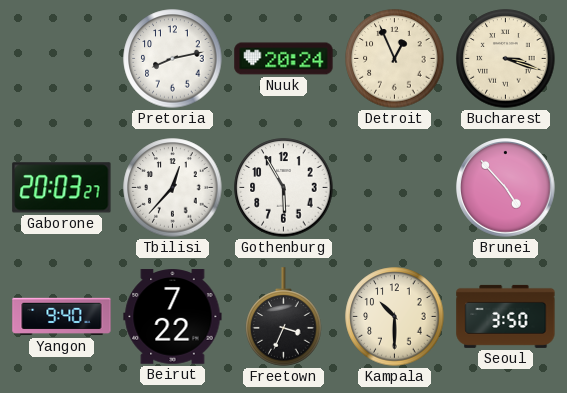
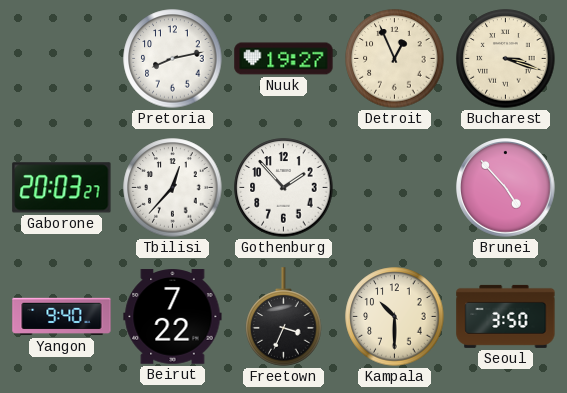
Nuuk: 20:24 -> 19:27 (284, 59)
Gothenburg: 5:55 -> 1:53 (284, 188)
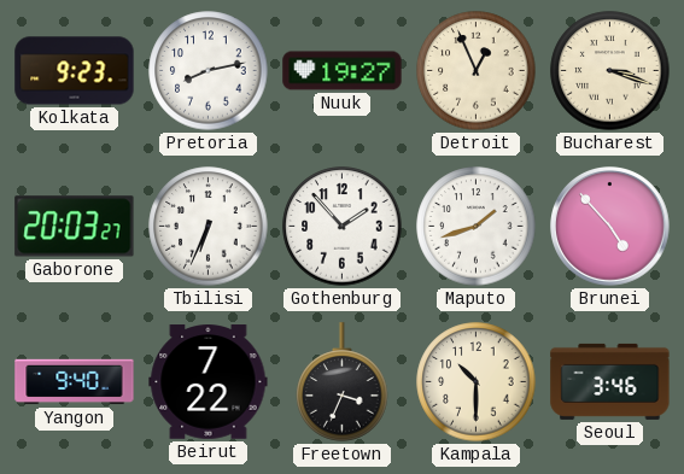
Kolkata: none -> 9:23 (75, 71)
Tbilisi: 12:37 -> 6:34 (209, 227)
Maputo: none -> 1:42 (477, 227)
Seoul: 3:50 -> 3:46 (610, 381)
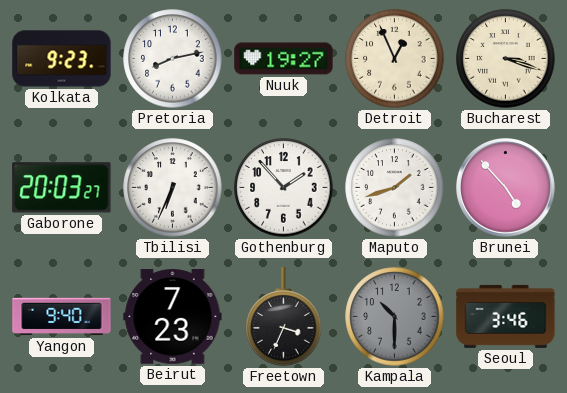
Beirut: 7:22 -> 7:23 (173, 317)
Kampala dial: cream -> grey (395, 317)
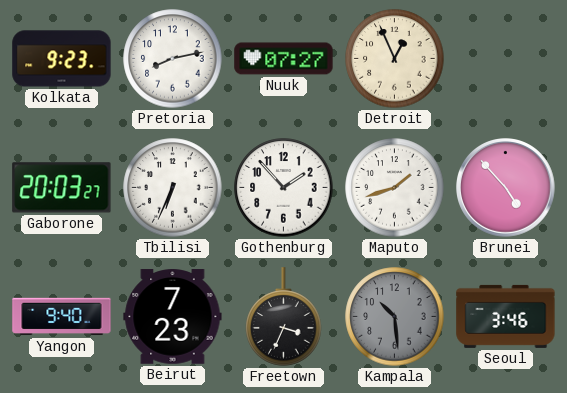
Nuuk: 19:27 -> 07:27 (284, 59)
Bucharest: 3:18 -> none (506, 59)
Kampala: 10:30 -> 10:29 (395, 317)
